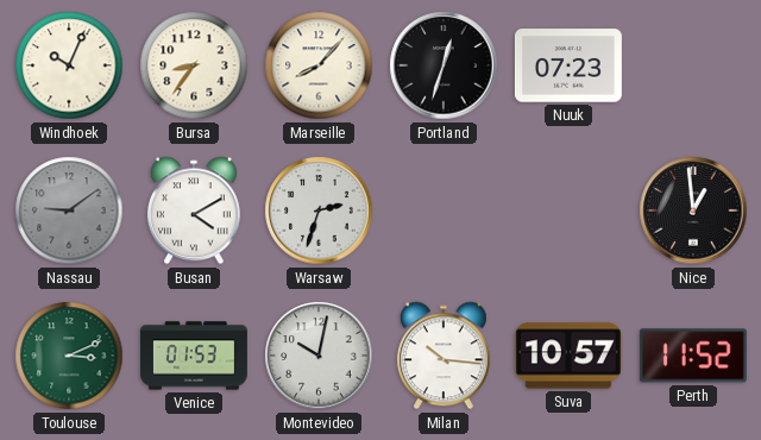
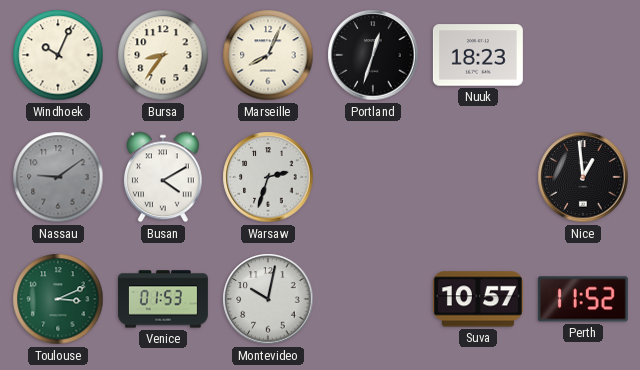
Marseille: 8:07 -> 8:04 (268, 55)
Nuuk: 07:23 -> 18:23 (478, 55)
Milan: 10:16 -> none (444, 356)
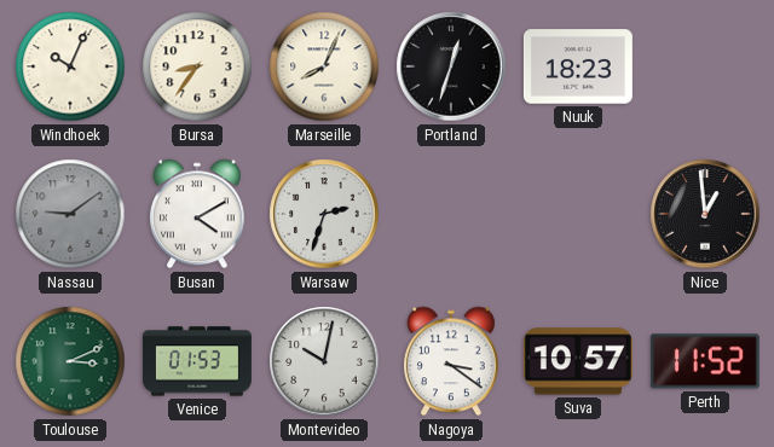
Nagoya: none -> 3:21 (451, 361)
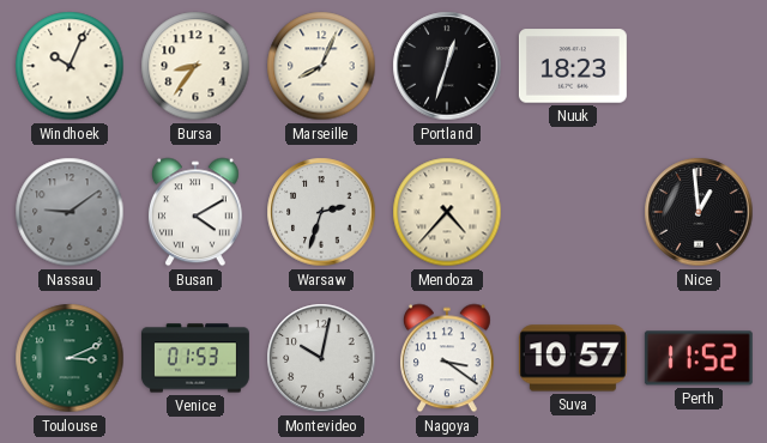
Mendoza: none -> 4:37 (447, 212)
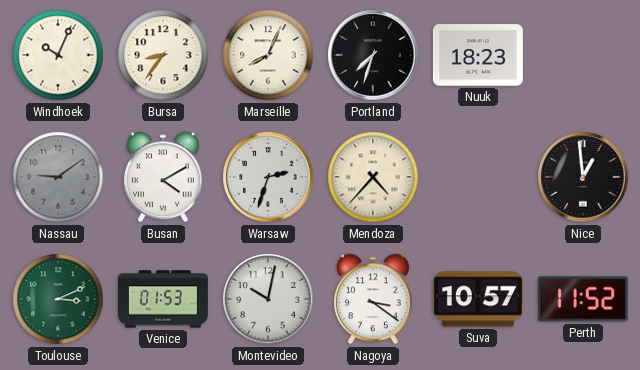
Portland: 12:33 -> 7:33 (373, 55)
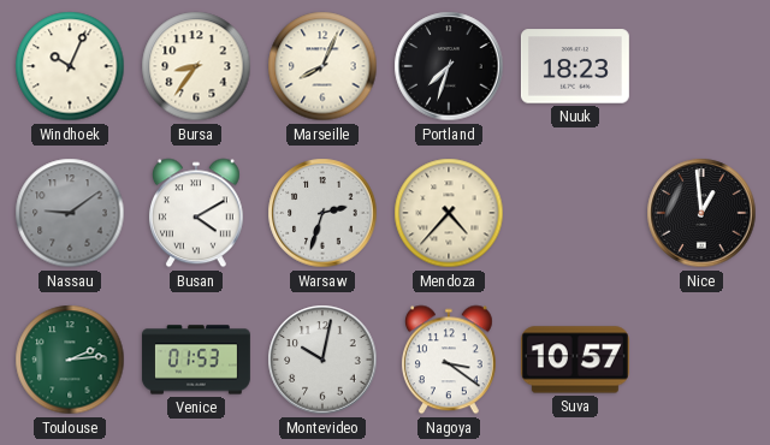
Toulouse: 3:11 -> 2:14 (70, 360)
Perth: 11:52 -> none (583, 299)
